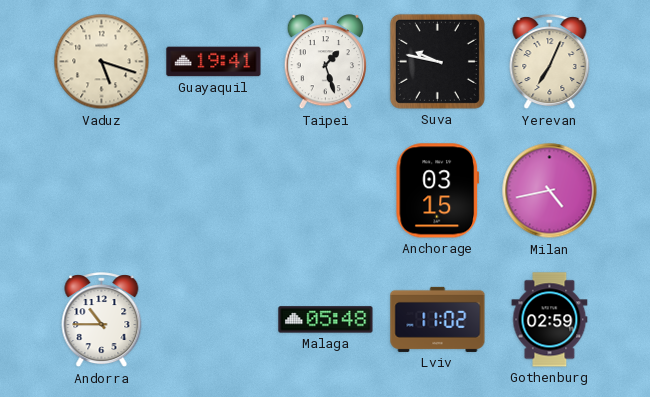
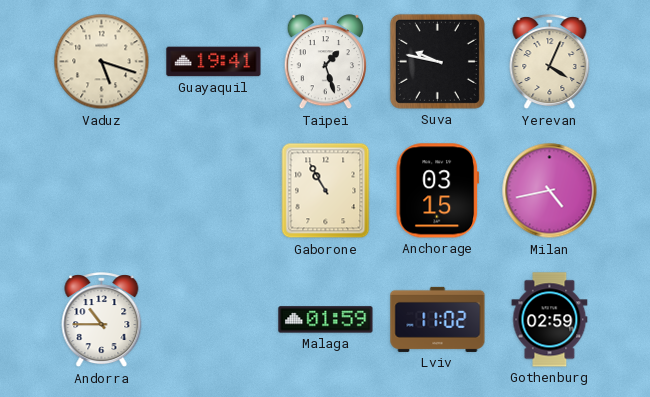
Yerevan: 7:04 -> 4:04 (550, 62)
Gaborone: none -> 10:55 (326, 191)
Malaga: 05:48 -> 01:59 (326, 320)
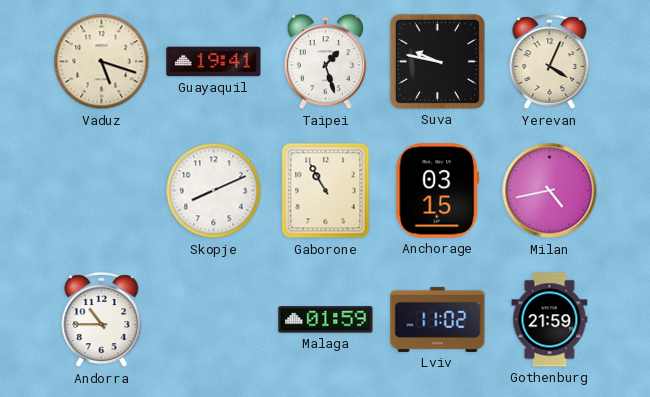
Skopje: none -> 8:11 (214, 191)
Gothenburg: 02:59 -> 21:59 (550, 320)
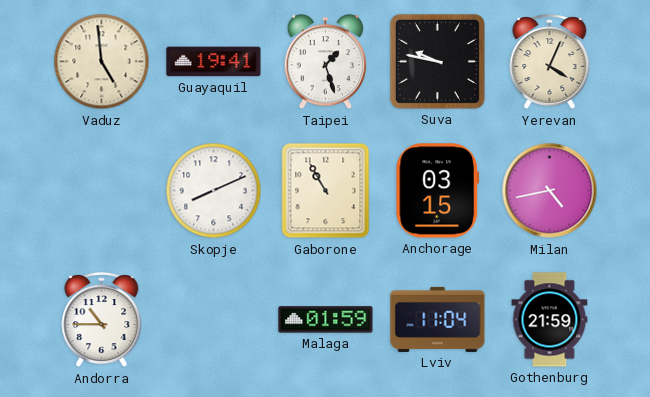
Vaduz: 5:18 -> 4:59 (102, 62)
Lviv: 11:02 -> 11:04 (438, 319)
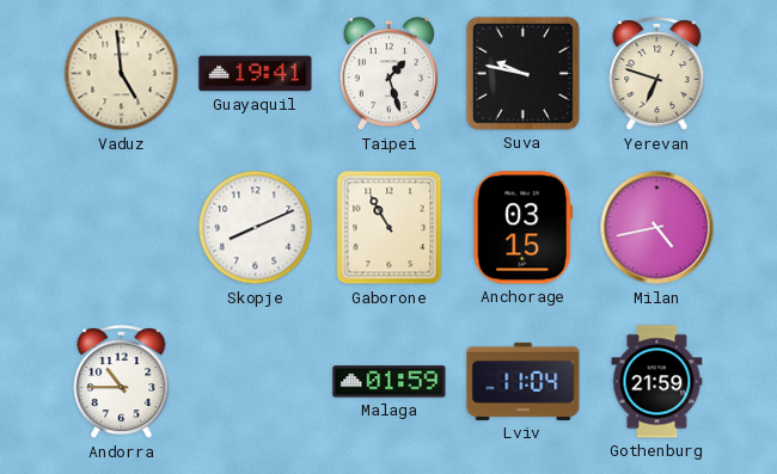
Yerevan: 4:04 -> 6:48 (657, 74)
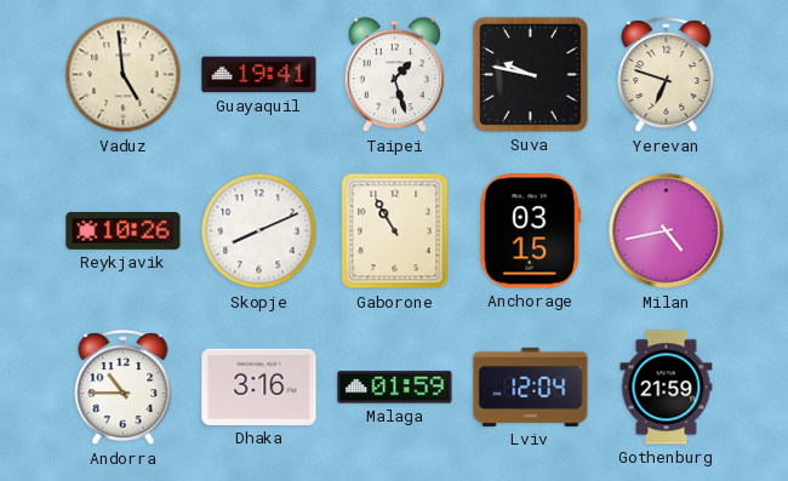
Reykjavik: none -> 10:26 (124, 230)
Dhaka: none -> 3:16 (259, 386)
Lviv: 11:04 -> 12:04 (531, 386)
